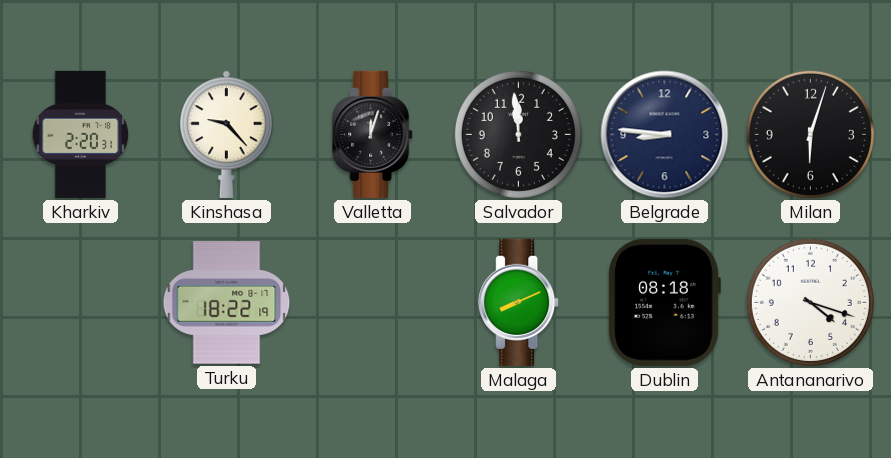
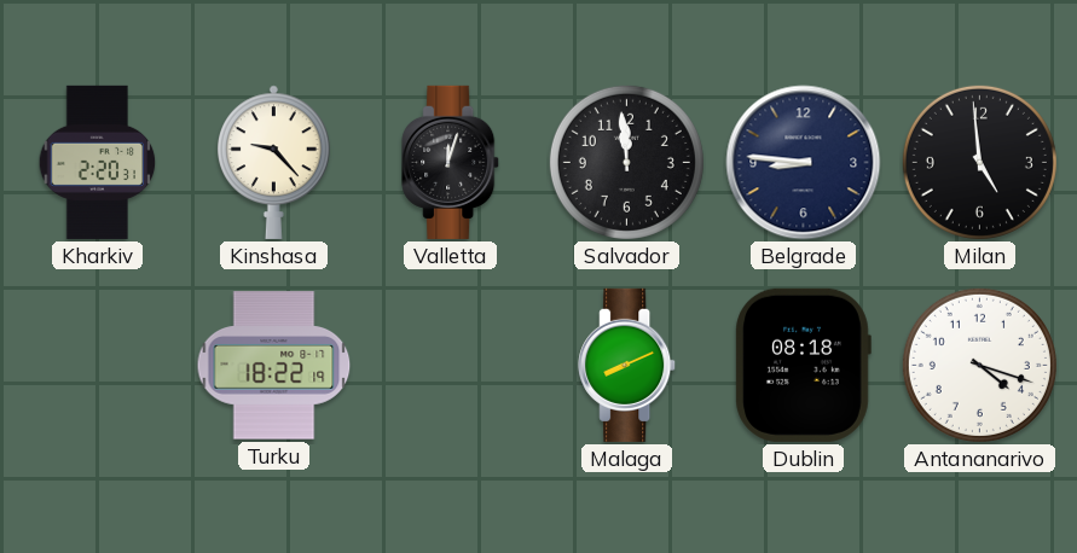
Milan: 6:03 -> 4:59 (979, 162)
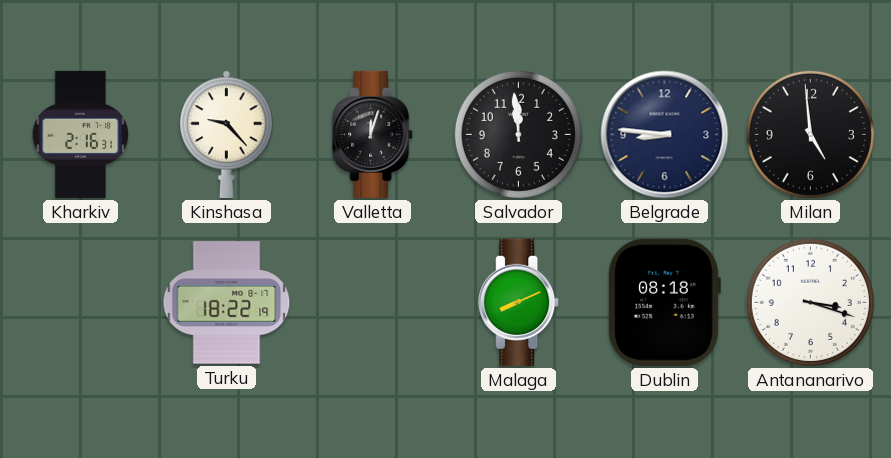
Kharkiv: 2:20 -> 2:16 (81, 134)
Antananarivo: 4:18 -> 3:18 (810, 302)
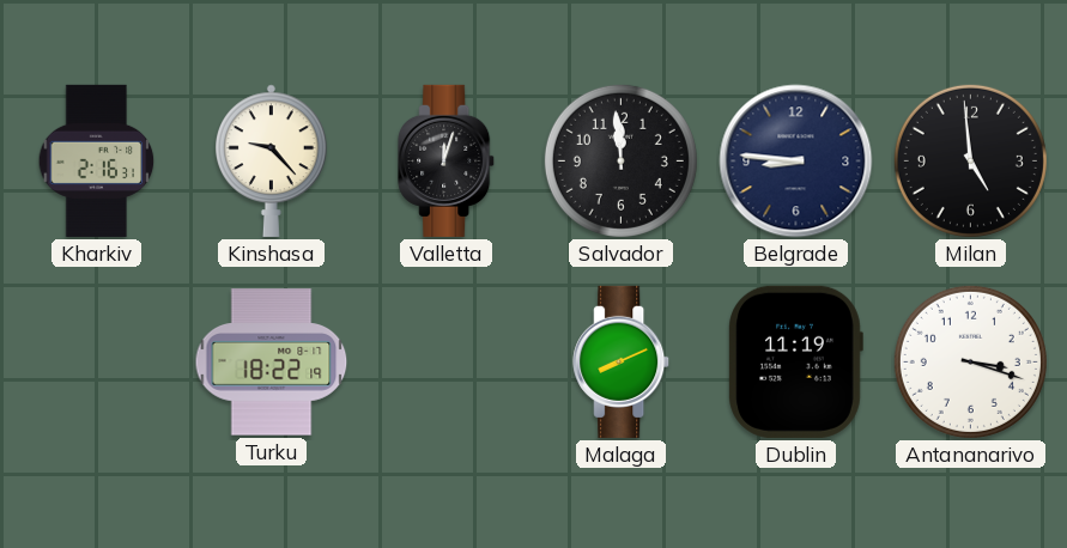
Dublin: 08:18 -> 11:19 (795, 361)
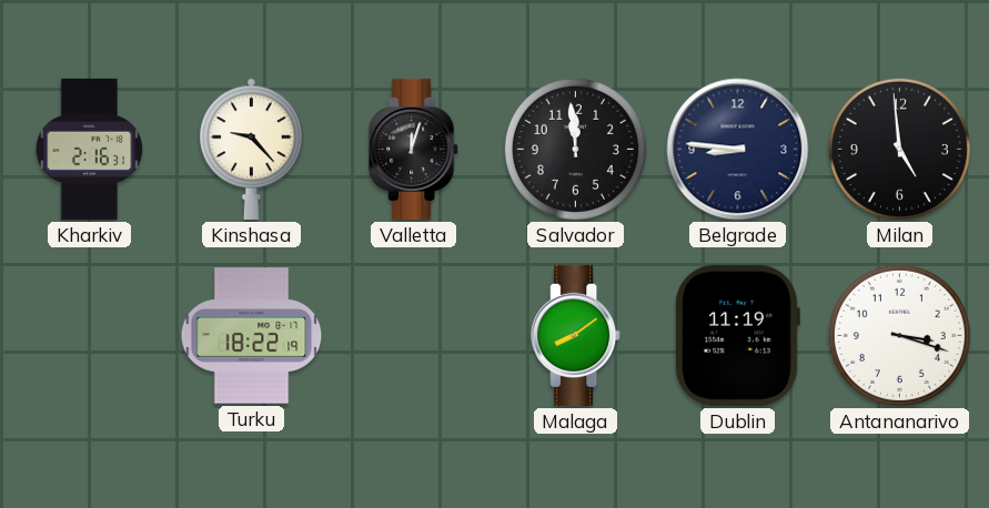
Malaga: 8:11 -> 8:09 (576, 335)
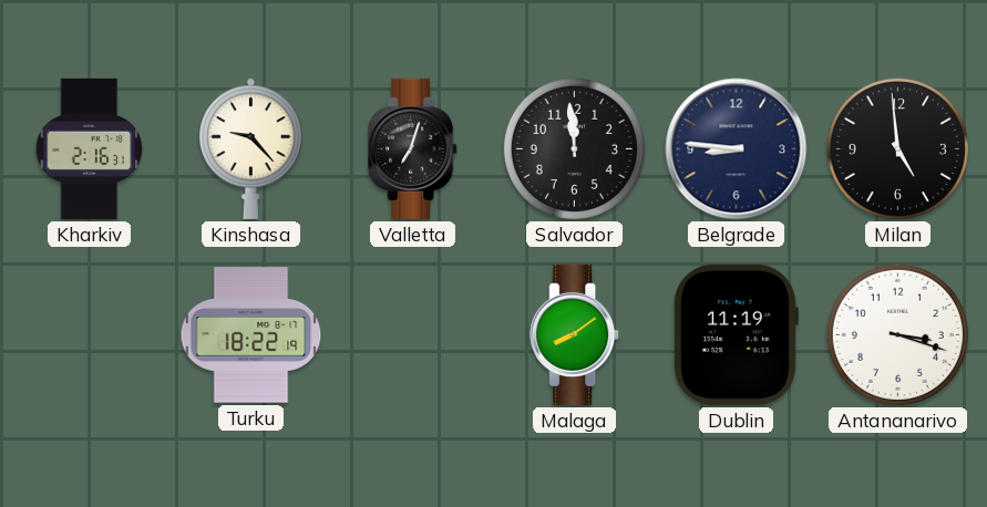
Valletta: 12:03 -> 7:03 (413, 148)
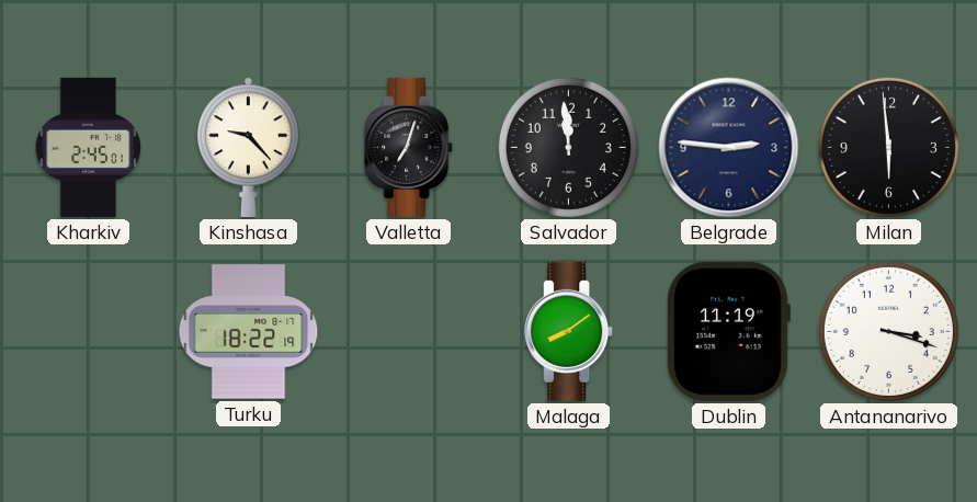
Kharkiv: 2:16 -> 2:45 (89, 147)
Belgrade: 8:46 -> 2:46 (729, 148)
Milan: 4:59 -> 5:59 (888, 147)
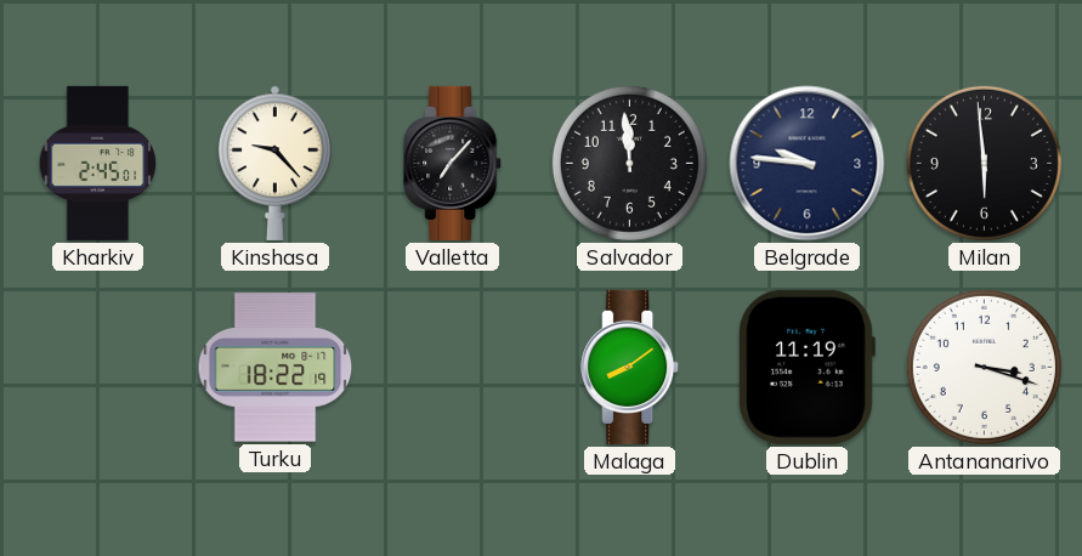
Valletta: 7:03 -> 7:07 (453, 163)
Belgrade: 2:46 -> 9:46 (808, 164)
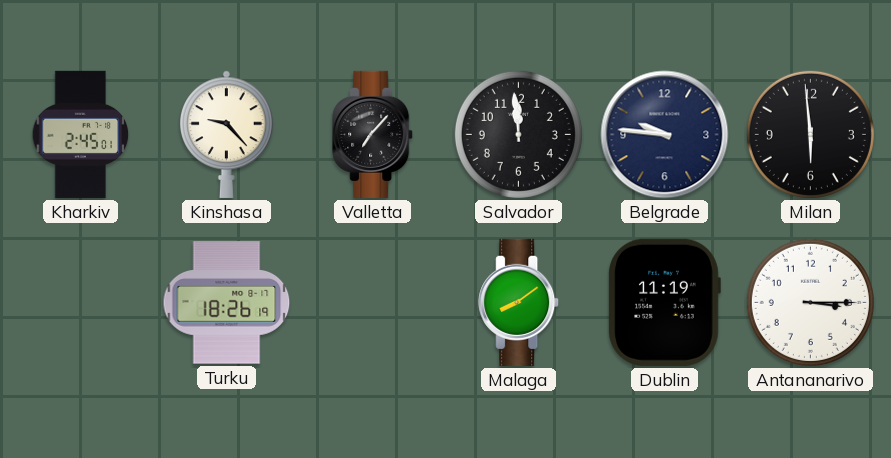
Turku: 18:22 -> 18:26 (227, 303)
Antananarivo: 3:18 -> 3:15 (810, 302)
